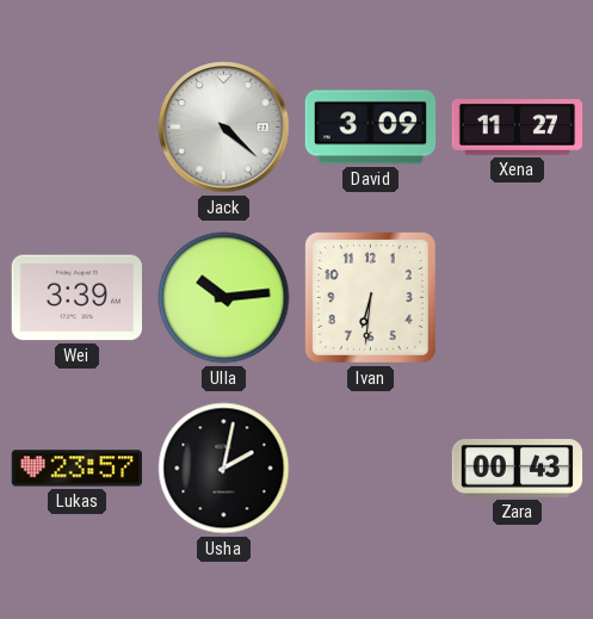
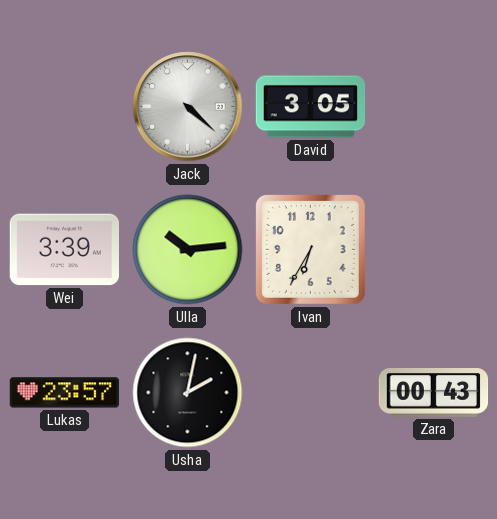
David: 3:09 -> 3:05 (311, 107)
Xena: 11:27 -> none (518, 128)
Ivan: 6:31 -> 6:35 (310, 249)
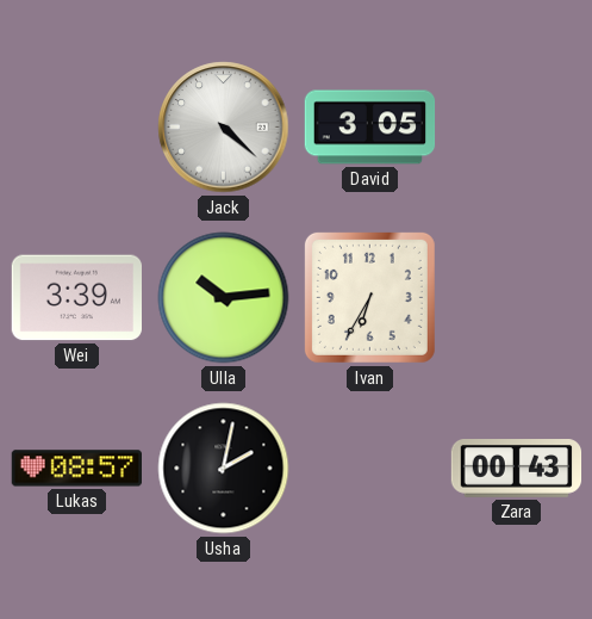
Lukas: 23:57 -> 08:57 (76, 469)
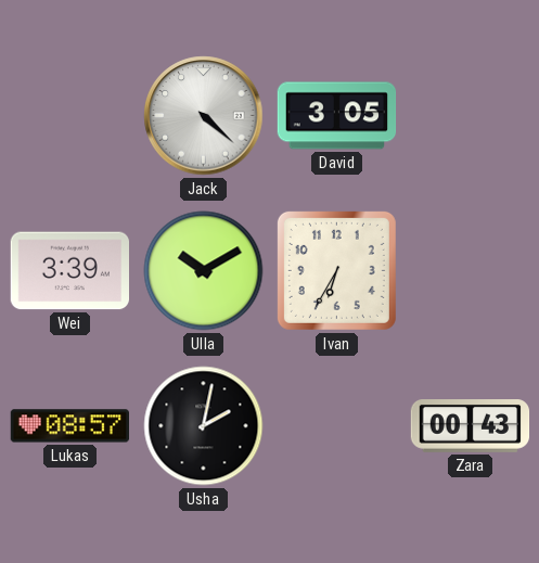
Ulla: 10:14 -> 10:10 (204, 271)
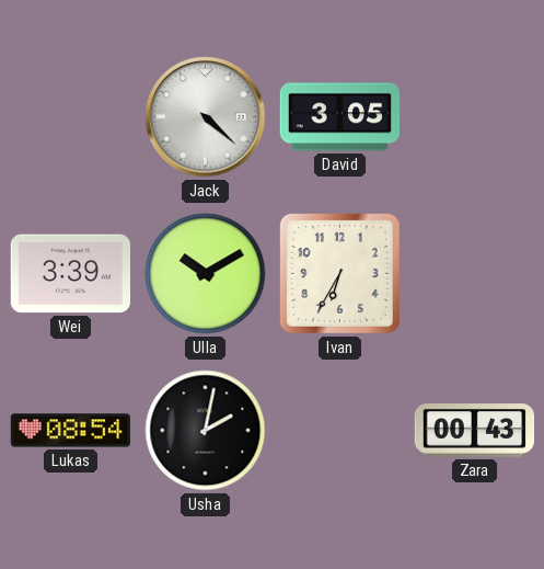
Lukas: 08:57 -> 08:54 (70, 431)
